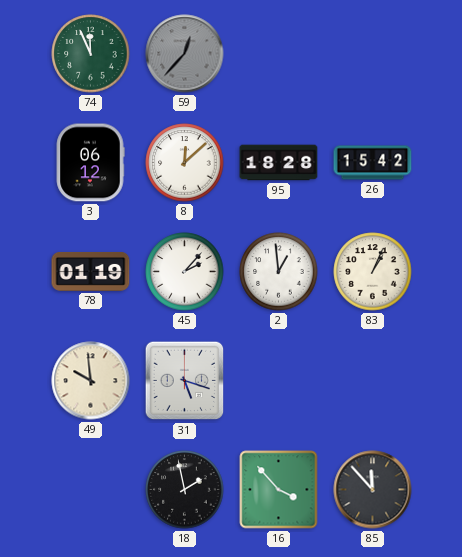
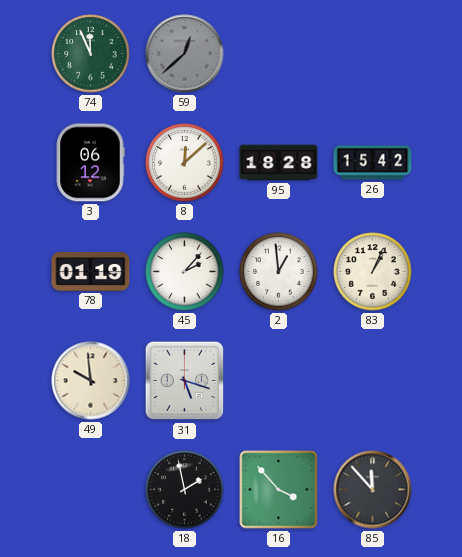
59: 12:37 -> 12:38 (185, 54)
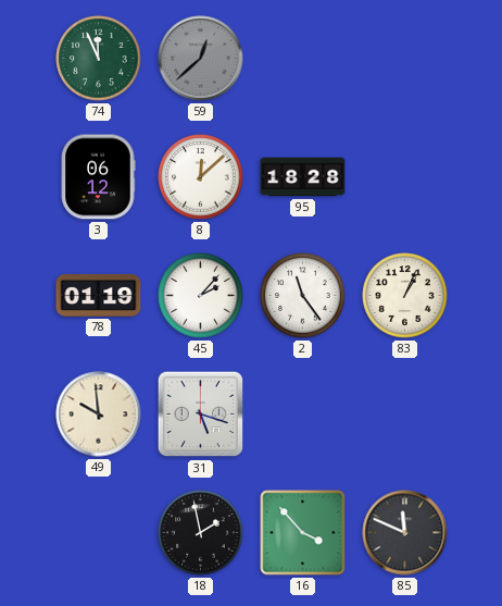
26: 15:42 -> none (373, 163)
2: 12:59 -> 11:24 (303, 296)
85: 11:53 -> 11:49 (405, 533)
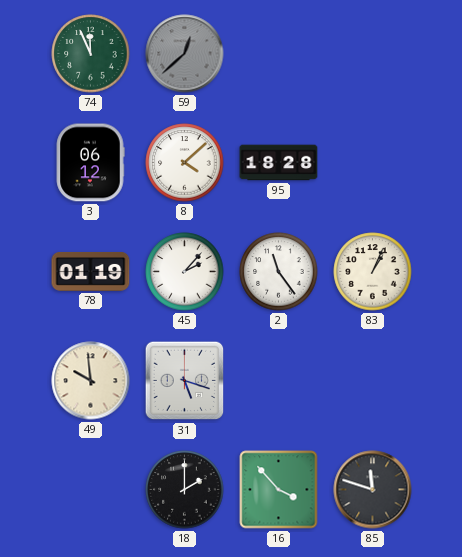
8: 12:08 -> 4:08 (185, 163)
18: 1:58 -> 2:00 (185, 490)
85: 11:49 -> 11:48 (373, 490)
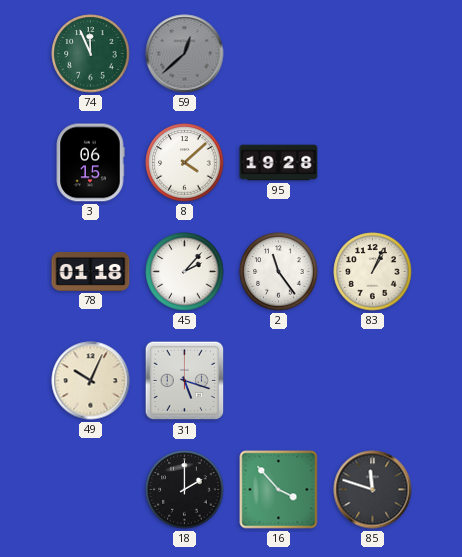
3: 06:12 -> 06:15 (90, 163)
95: 18:28 -> 19:28 (279, 163)
78: 01:19 -> 01:18 (91, 271)
49: 9:59 -> 10:04 (91, 381)
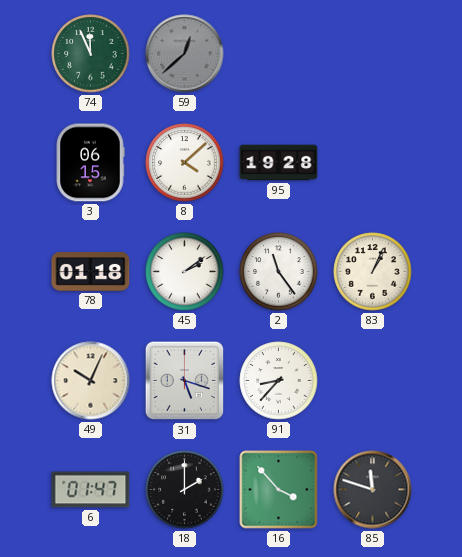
45: 2:07 -> 2:09 (185, 272)
91: none -> 8:37 (279, 381)
6: none -> 01:47 (91, 490)
